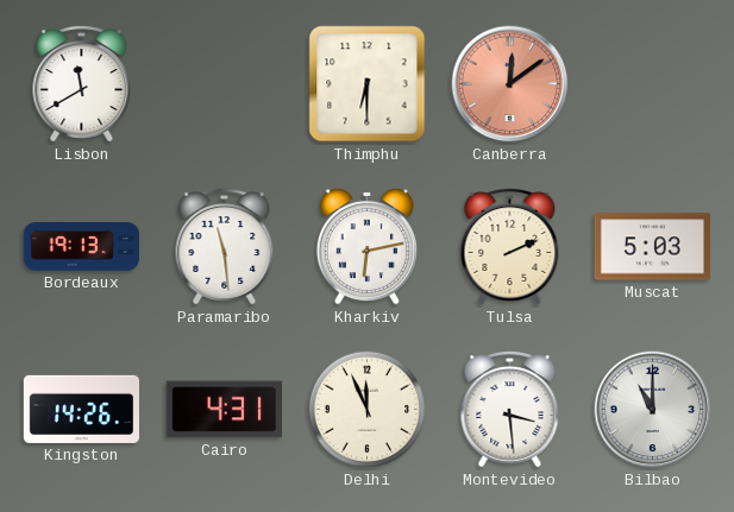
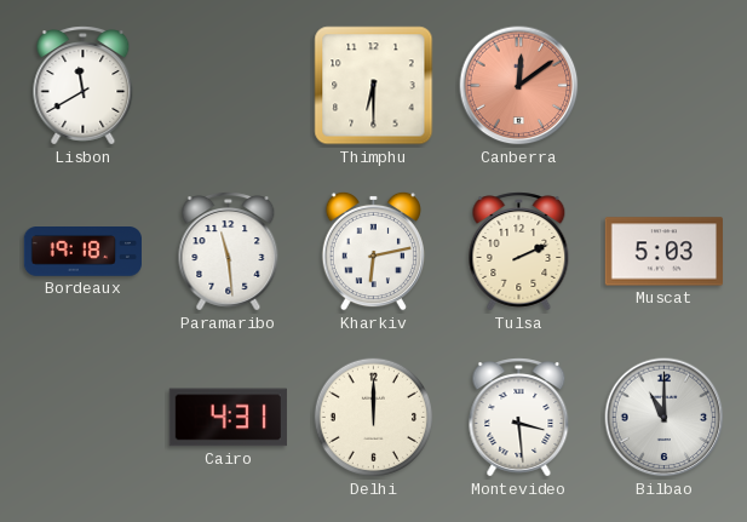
Bordeaux: 19:13 -> 19:18 (82, 252)
Kingston: 14:26 -> none (81, 409)
Delhi: 11:56 -> 12:00 (374, 418)
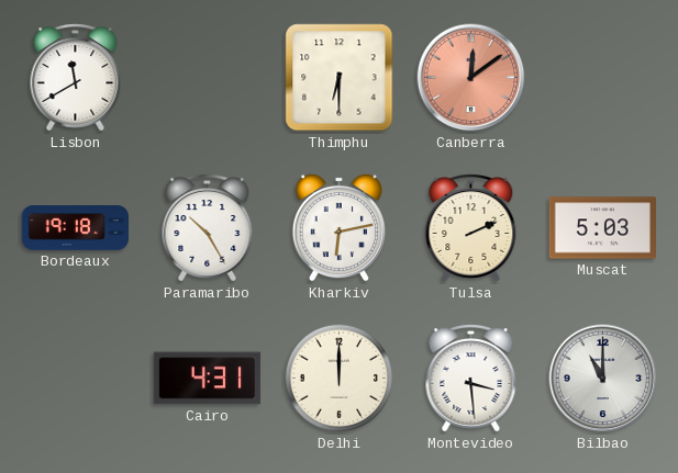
Paramaribo: 11:29 -> 10:25 (208, 228)
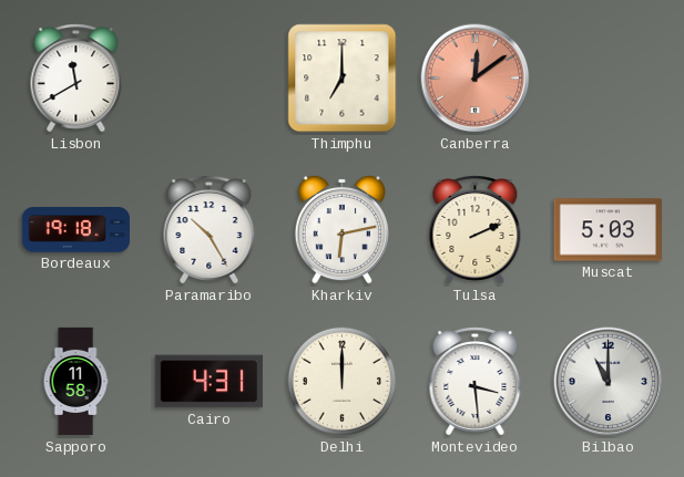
Thimphu: 6:30 -> 7:00 (343, 79)
Sapporo: none -> 11:58 (75, 382)
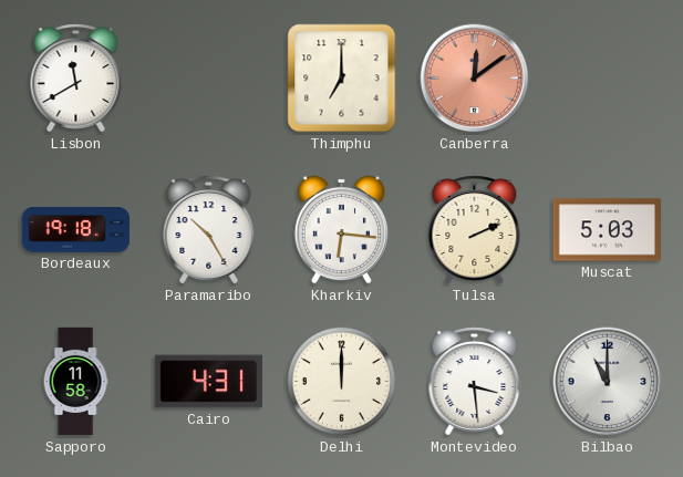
Kharkiv: 6:13 -> 6:16 (341, 229)
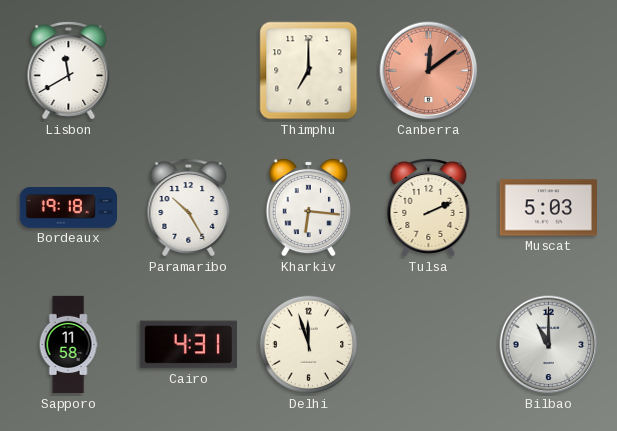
Delhi: 12:00 -> 11:57 (309, 345)
Montevideo: 3:29 -> none (475, 382)
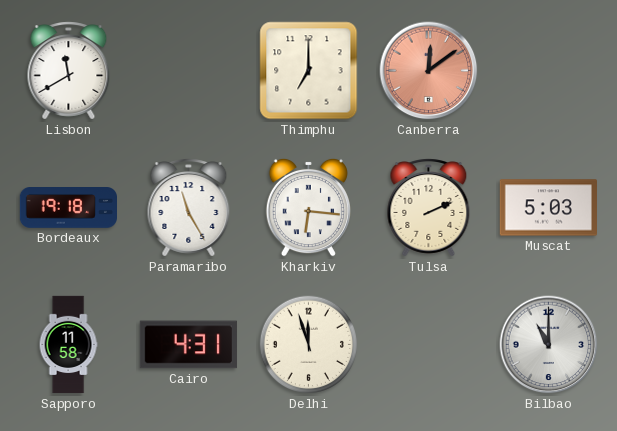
Paramaribo: 10:25 -> 11:25 (189, 208)
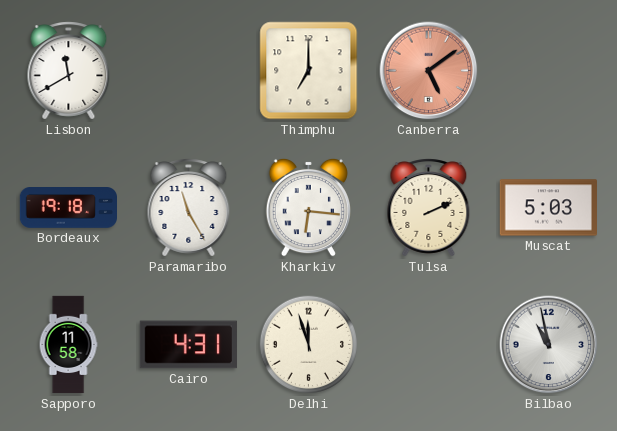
Canberra: 12:09 -> 5:09 (429, 71)
Bilbao: 11:00 -> 10:58 (549, 345)
